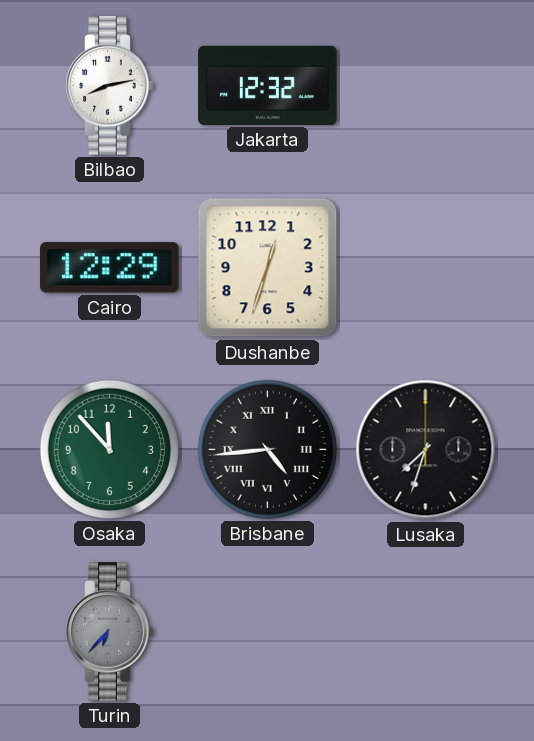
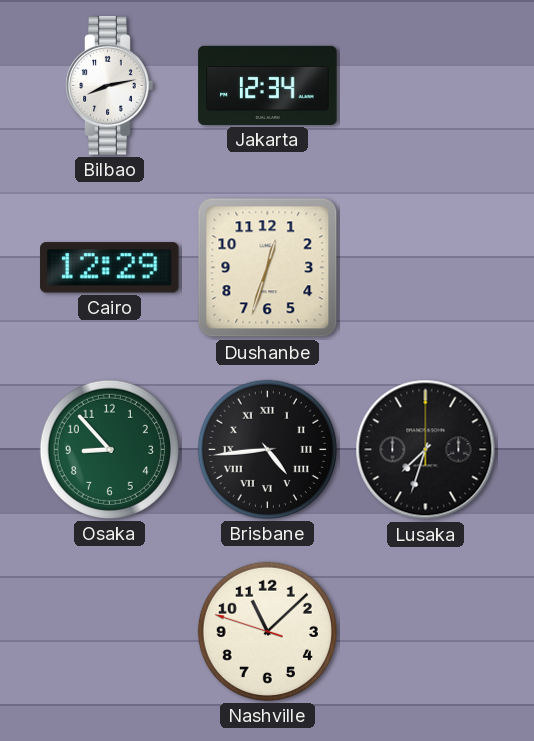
Jakarta: 12:32 -> 12:34 (268, 85)
Osaka: 11:53 -> 8:53 (109, 449)
Turin: 6:37 -> none (110, 632)
Nashville: none -> 11:07 (267, 631)
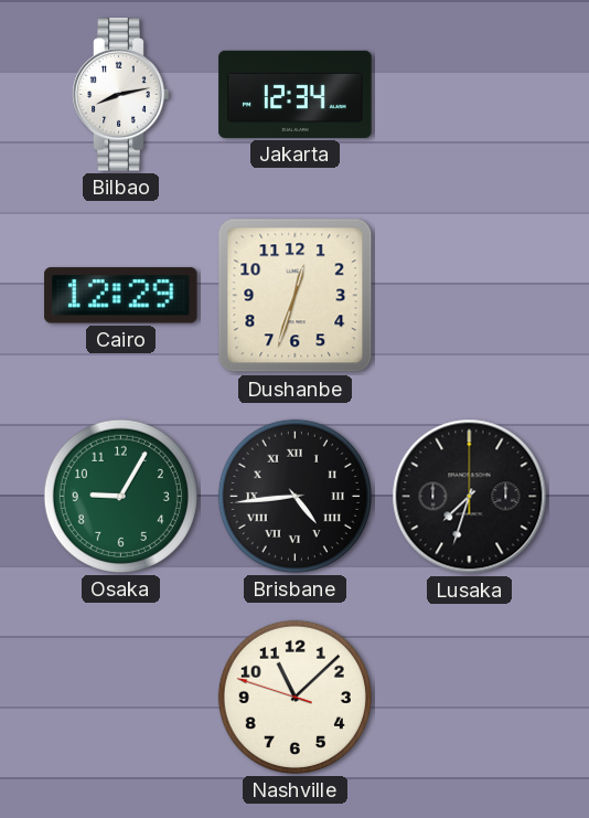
Osaka: 8:53 -> 9:05 (120, 496)
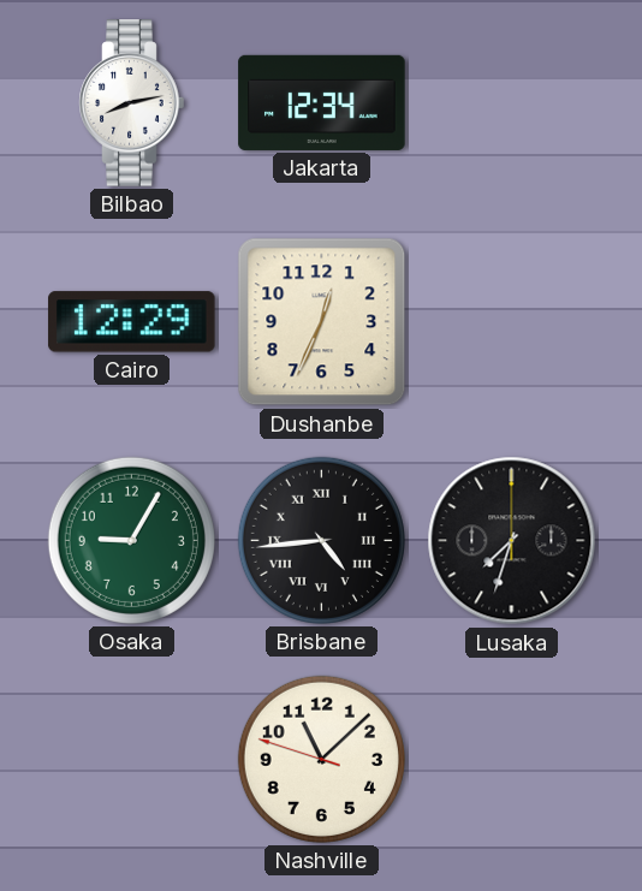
Dushanbe: 12:33 -> 12:34 (322, 322)
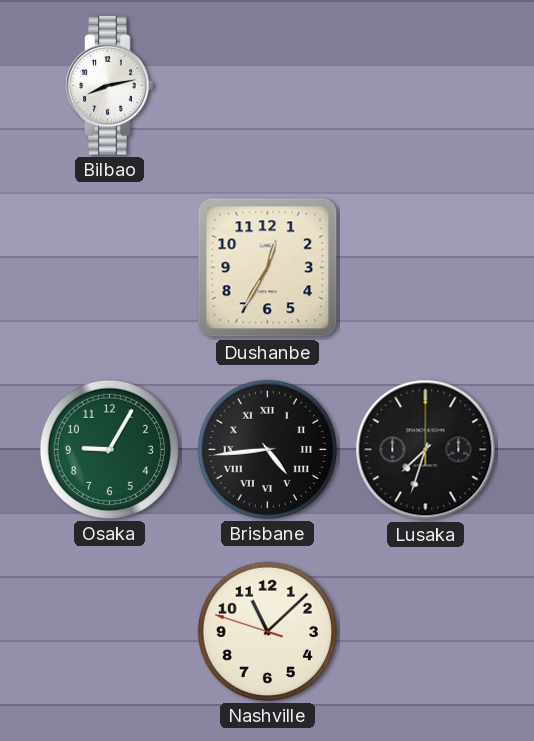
Jakarta: 12:34 -> none (322, 102)
Cairo: 12:29 -> none (132, 322)
Dushanbe: 12:34 -> 12:35 (268, 268)
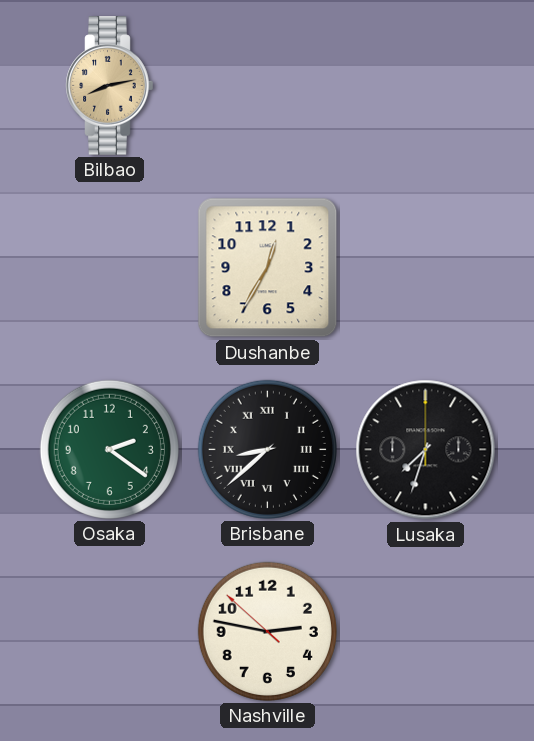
Bilbao dial: white -> champagne (110, 86)
Osaka: 9:05 -> 2:21 (109, 449)
Brisbane: 4:44 -> 8:38 (267, 449)
Nashville: 11:07 -> 2:46 (267, 631)
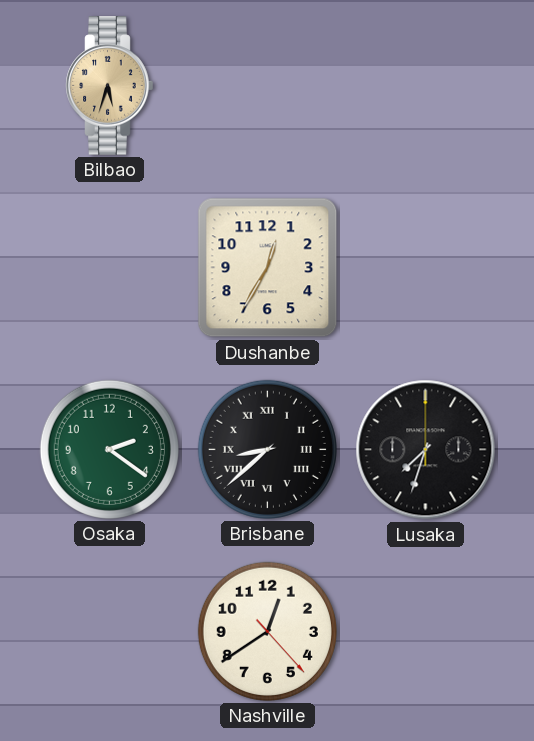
Bilbao: 8:13 -> 5:33 (110, 86)
Nashville: 2:46 -> 12:39 (267, 631)
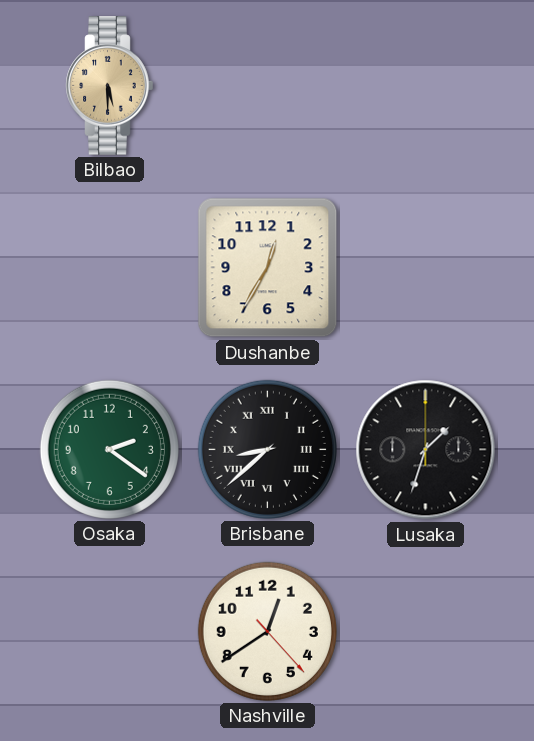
Bilbao: 5:33 -> 5:30 (110, 86)
Lusaka: 7:33 -> 1:33 (426, 450)
